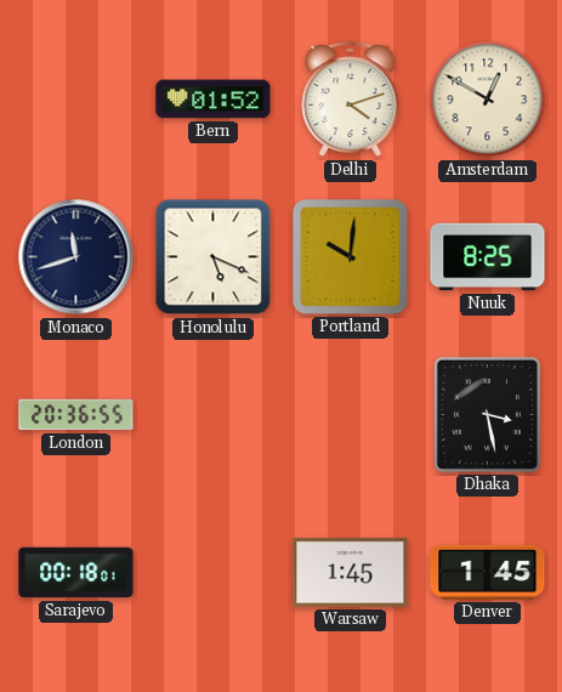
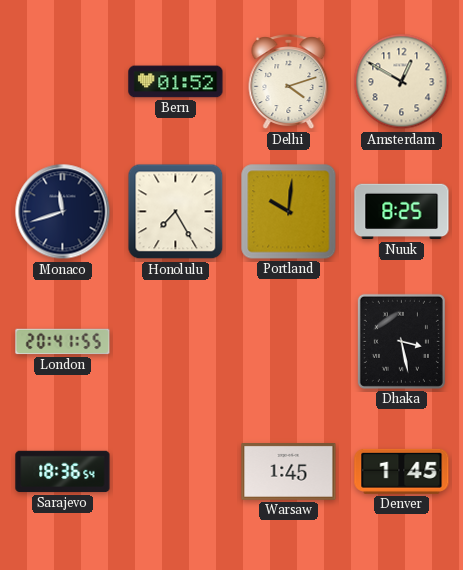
Honolulu: 5:19 -> 7:25 (176, 212)
London: 20:36 -> 20:41 (63, 342)
Sarajevo: 00:18 -> 18:36 (63, 472)
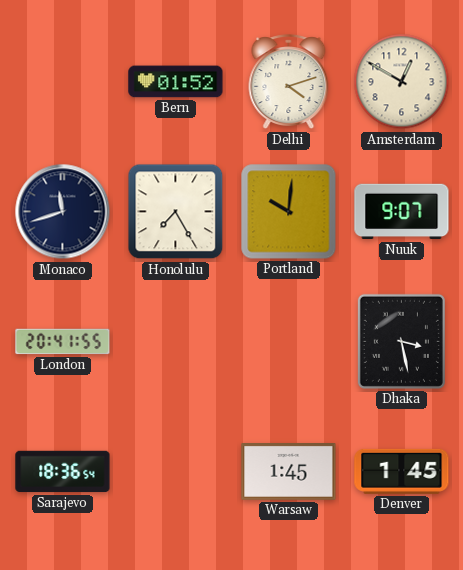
Nuuk: 8:25 -> 9:07 (402, 212)
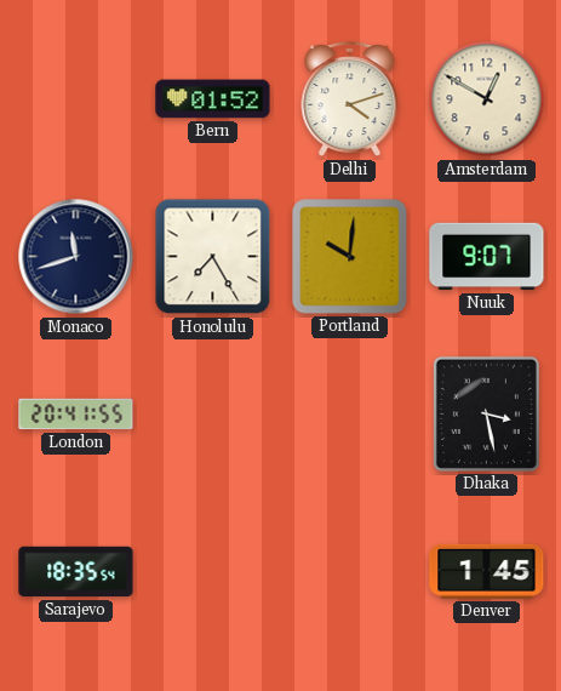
Sarajevo: 18:36 -> 18:35 (76, 572)
Warsaw: 1:45 -> none (289, 472)
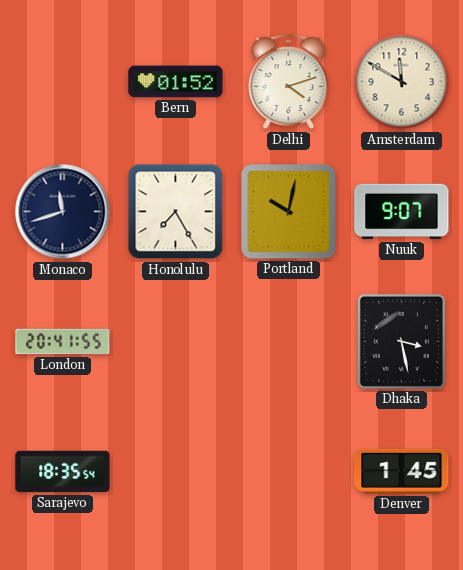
Amsterdam: 12:50 -> 11:50 (402, 82)
Portland: 10:01 -> 10:02 (289, 212)
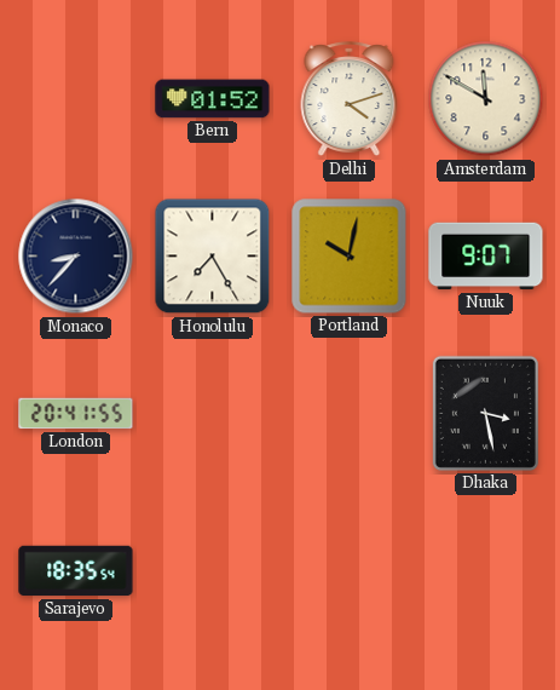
Monaco: 11:42 -> 8:37 (76, 257)
Denver: 1:45 -> none (402, 471)
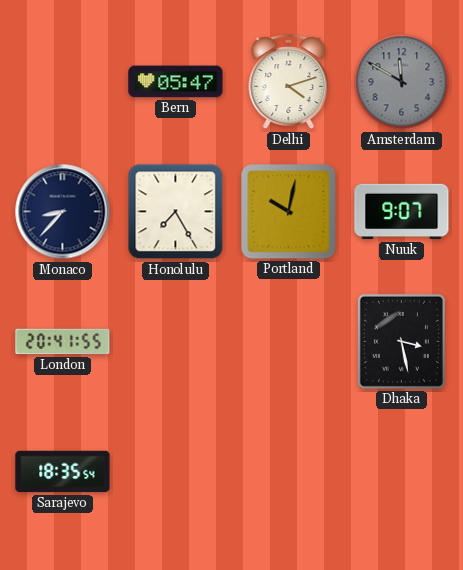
Bern: 01:52 -> 05:47 (176, 82)
Amsterdam dial: cream -> grey (402, 82)
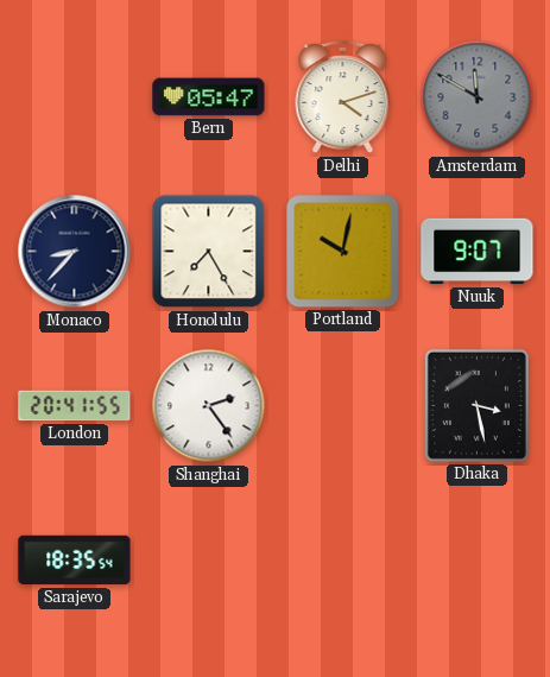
Shanghai: none -> 2:24 (209, 406)
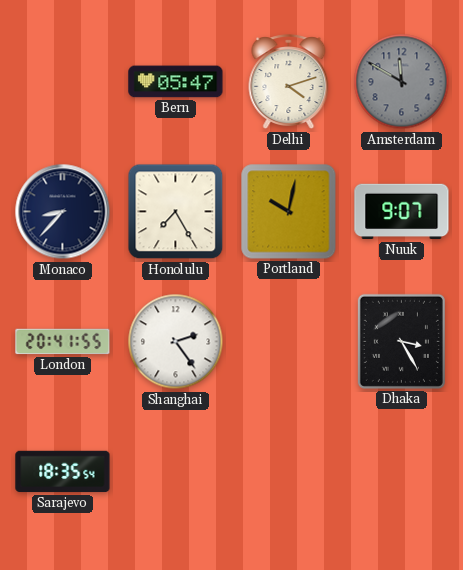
Dhaka: 3:28 -> 3:25 (401, 341)
